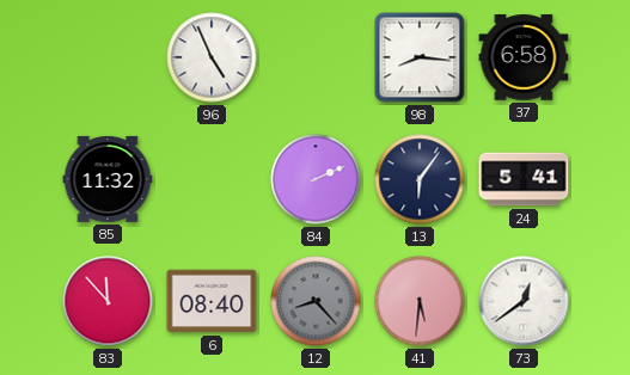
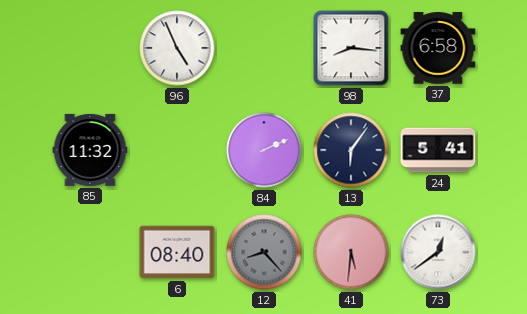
83: 11:53 -> none (108, 301)
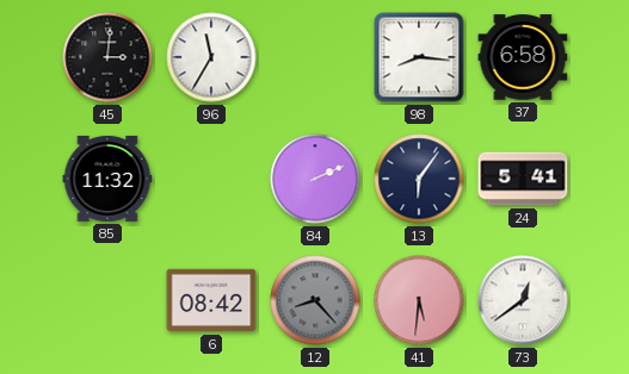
45: none -> 3:01 (107, 57)
96: 4:56 -> 11:35 (211, 57)
6: 08:40 -> 08:42 (211, 300)
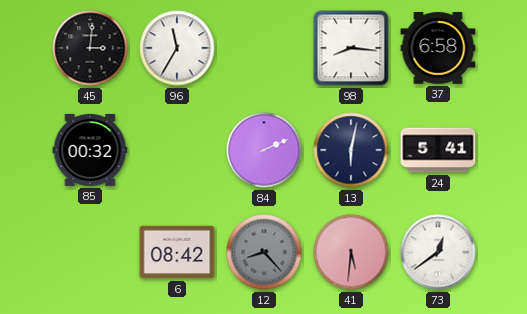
85: 11:32 -> 00:32 (90, 150)
13: 6:06 -> 6:02 (351, 150)
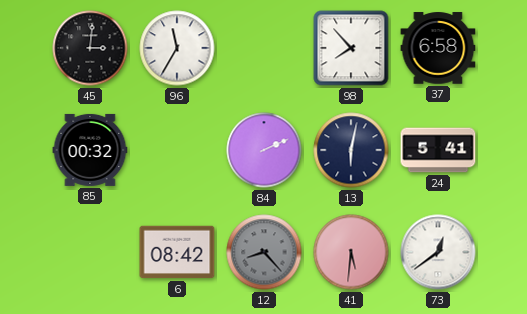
98: 8:16 -> 7:53 (351, 48)
